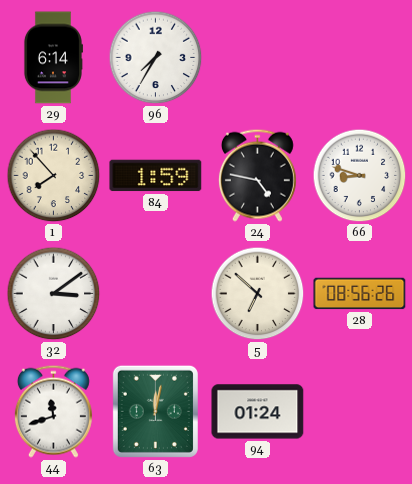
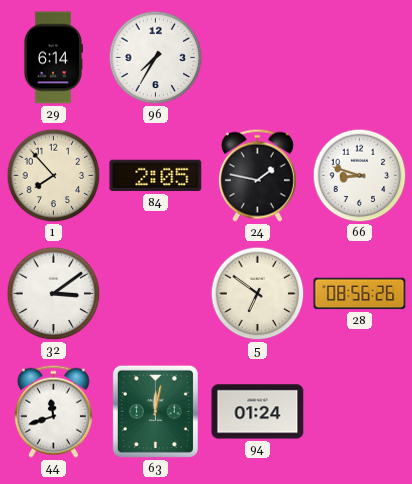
84: 1:59 -> 2:05 (156, 176)
24: 4:47 -> 1:47 (257, 175)
5: 6:52 -> 6:51 (258, 294)
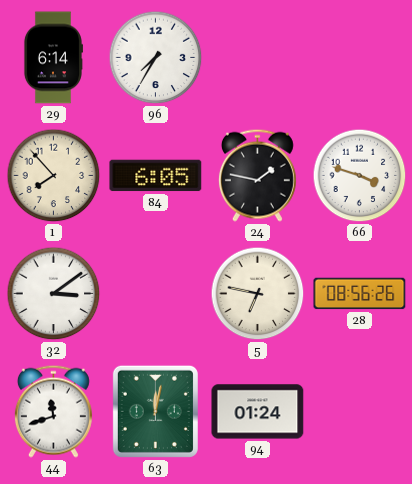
84: 2:05 -> 6:05 (156, 176)
66: 8:48 -> 3:48 (360, 176)
5: 6:51 -> 6:47 (258, 294)
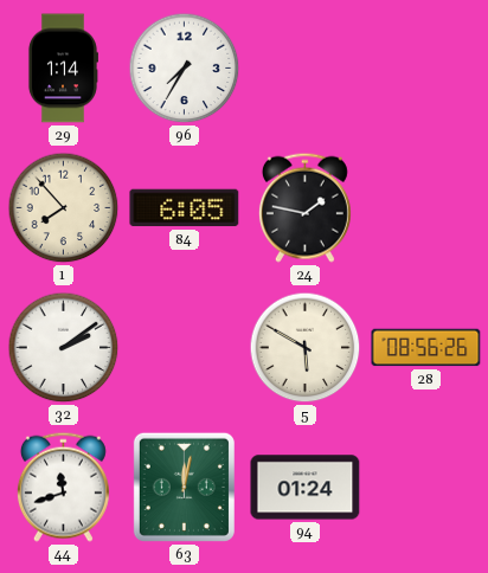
29: 6:14 -> 1:14 (63, 69)
66: 3:48 -> none (360, 176)
32: 3:09 -> 2:09 (64, 348)
5: 6:47 -> 5:50 (306, 348)
